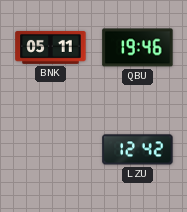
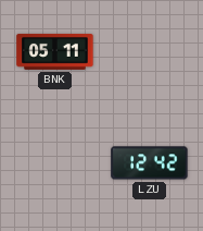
QBU: 19:46 -> none (138, 48)
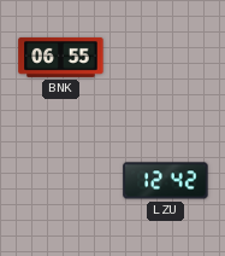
BNK: 05:11 -> 06:55 (61, 57)
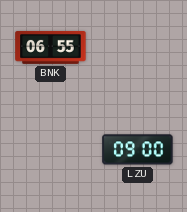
LZU: 12:42 -> 09:00 (138, 150)
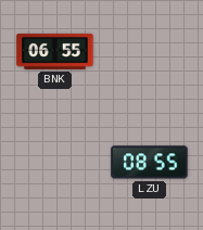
LZU: 09:00 -> 08:55 (150, 163)
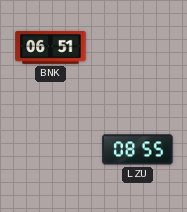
BNK: 06:55 -> 06:51 (51, 47)
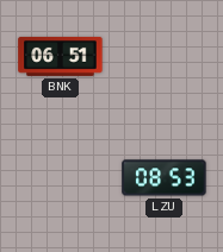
LZU: 08:55 -> 08:53 (165, 178)
